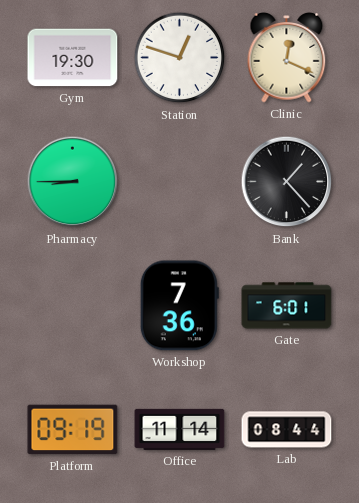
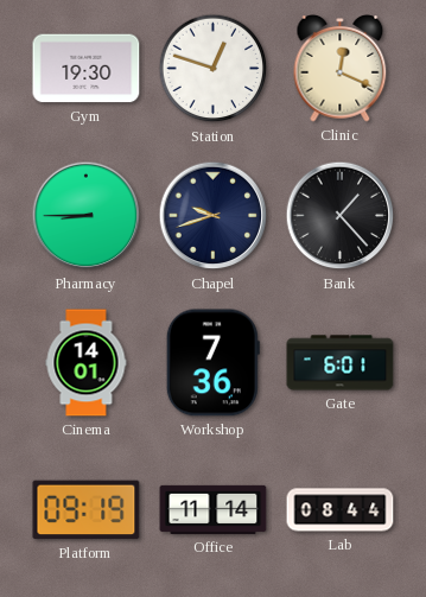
Chapel: none -> 9:42 (214, 216)
Cinema: none -> 14:01 (87, 363)
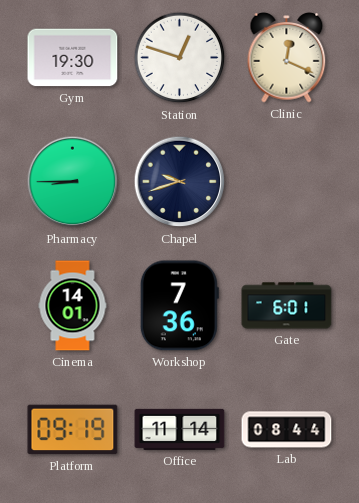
Bank: 1:23 -> none (341, 216)
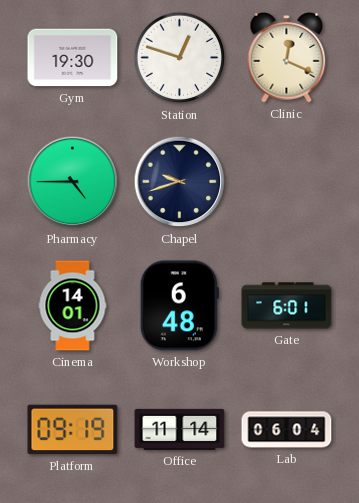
Pharmacy: 8:45 -> 4:45 (73, 182)
Workshop: 7:36 -> 6:48 (179, 306)
Lab: 08:44 -> 06:04 (287, 430)
